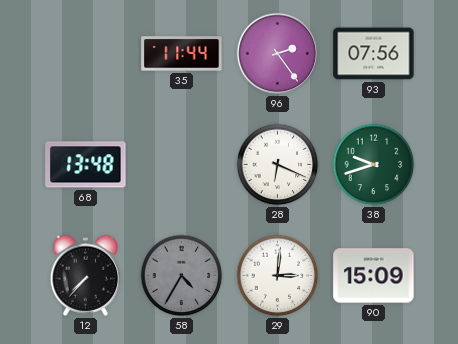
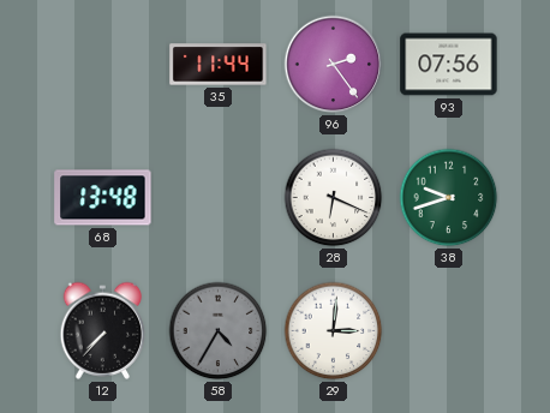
90: 15:09 -> none (374, 276)
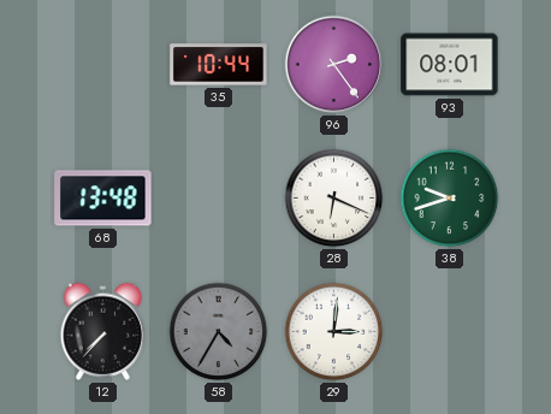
35: 11:44 -> 10:44 (219, 65)
93: 07:56 -> 08:01 (450, 65)
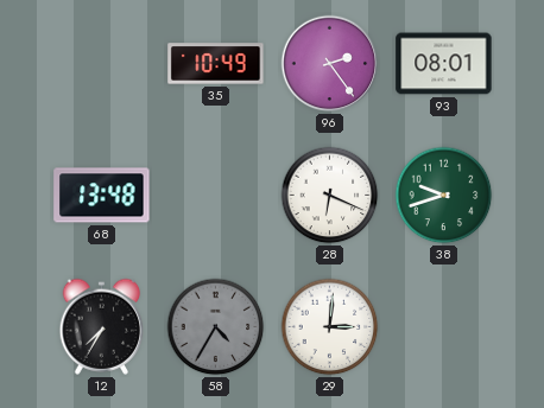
35: 10:44 -> 10:49 (216, 64)
12: 7:37 -> 7:35 (102, 326)
